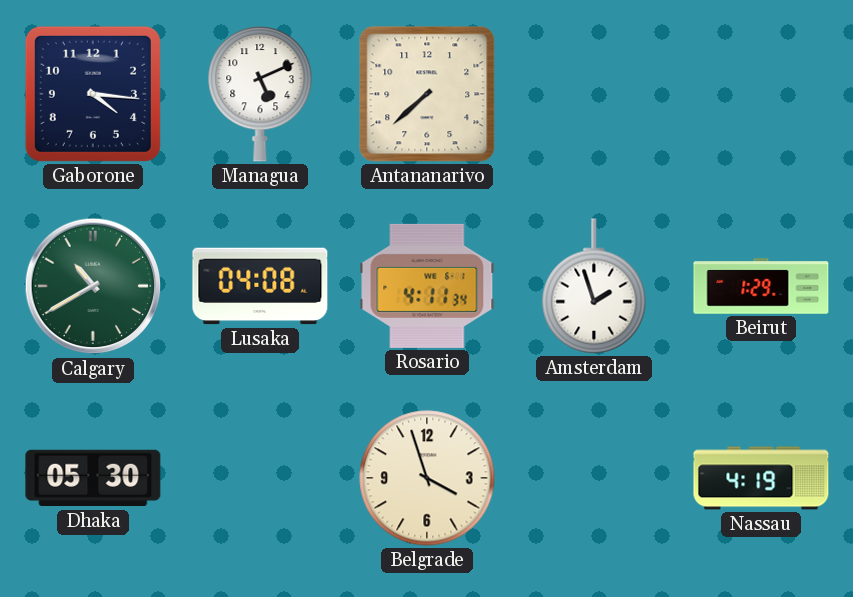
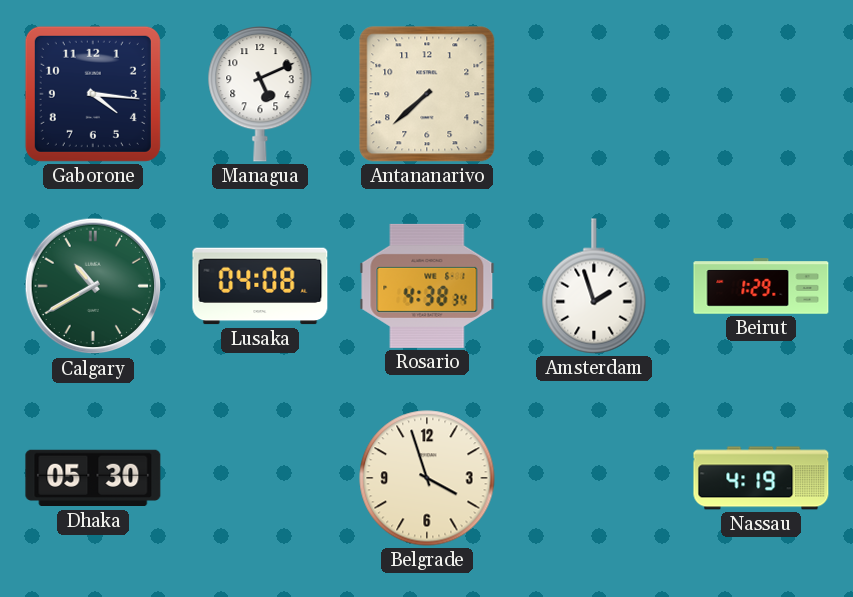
Rosario: 4:11 -> 4:38 (427, 286)
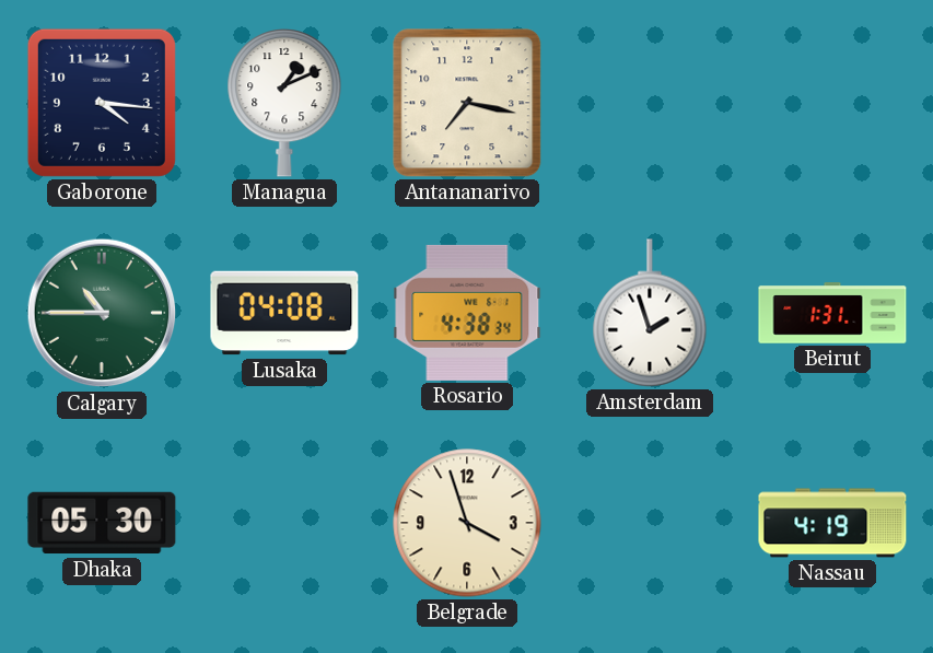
Managua: 5:11 -> 1:11 (284, 104)
Antananarivo: 7:38 -> 7:17 (467, 103)
Calgary: 10:40 -> 10:45 (102, 313)
Beirut: 1:29 -> 1:31 (832, 313)
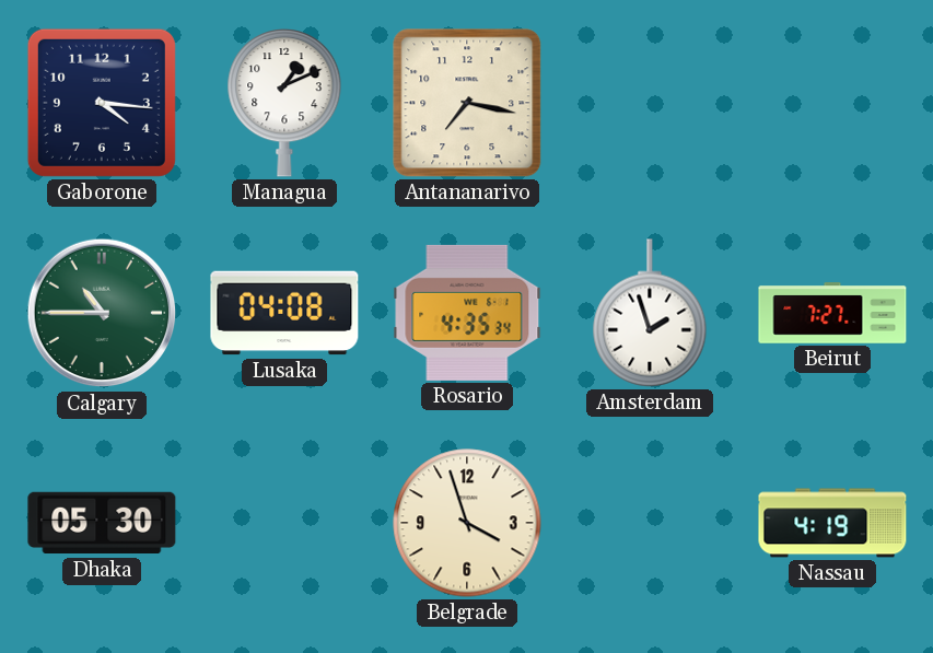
Rosario: 4:38 -> 4:35 (467, 313)
Beirut: 1:31 -> 7:27 (832, 313)
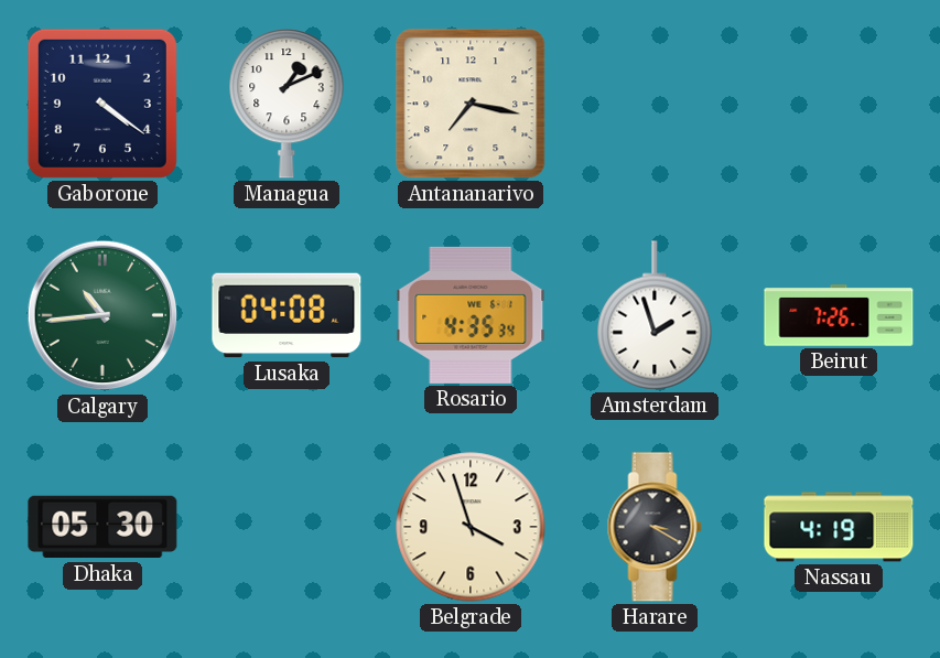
Gaborone: 4:16 -> 4:21 (102, 104)
Calgary: 10:45 -> 10:44 (102, 315)
Beirut: 7:27 -> 7:26 (839, 315)
Harare: none -> 3:20 (655, 527)
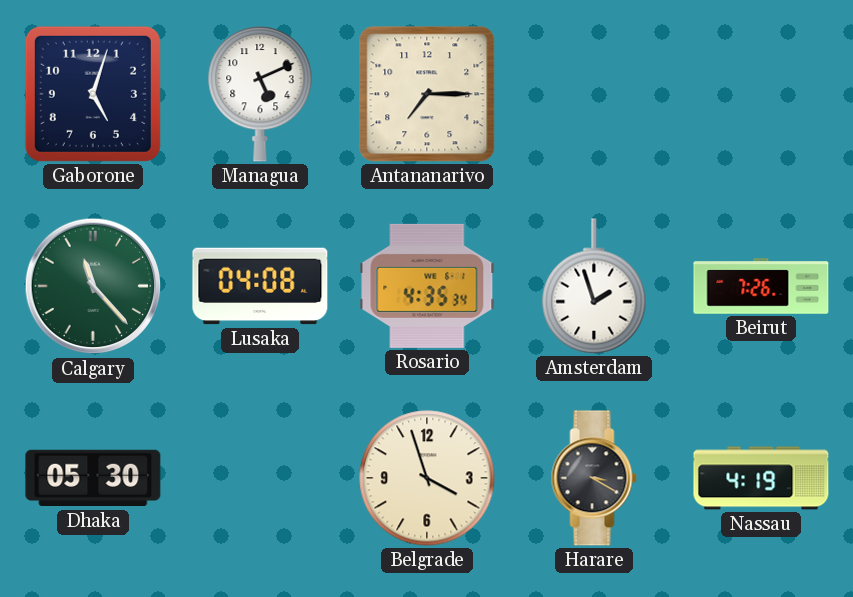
Gaborone: 4:21 -> 5:03 (93, 94)
Managua: 1:11 -> 5:11 (260, 95)
Antananarivo: 7:17 -> 7:15 (427, 94)
Calgary: 10:44 -> 11:23 (93, 286)
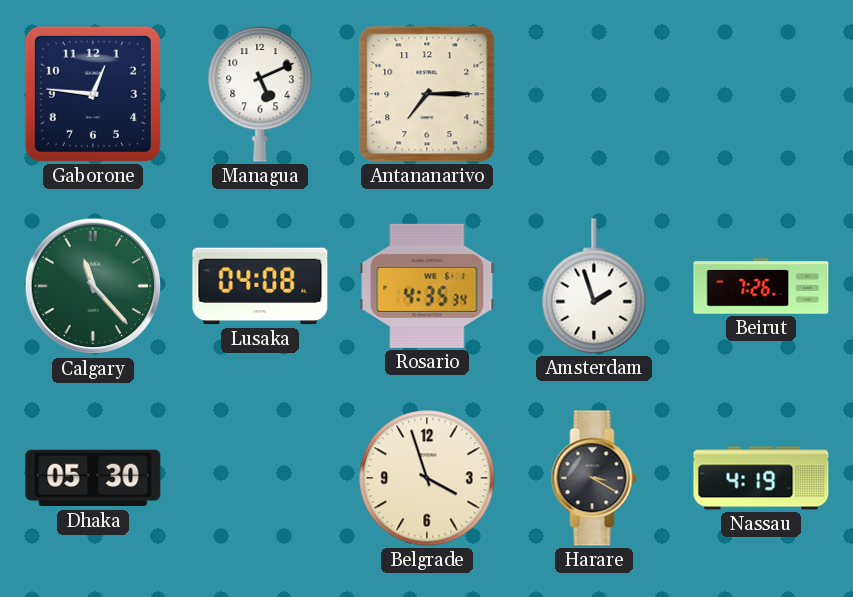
Gaborone: 5:03 -> 12:46 (93, 94)
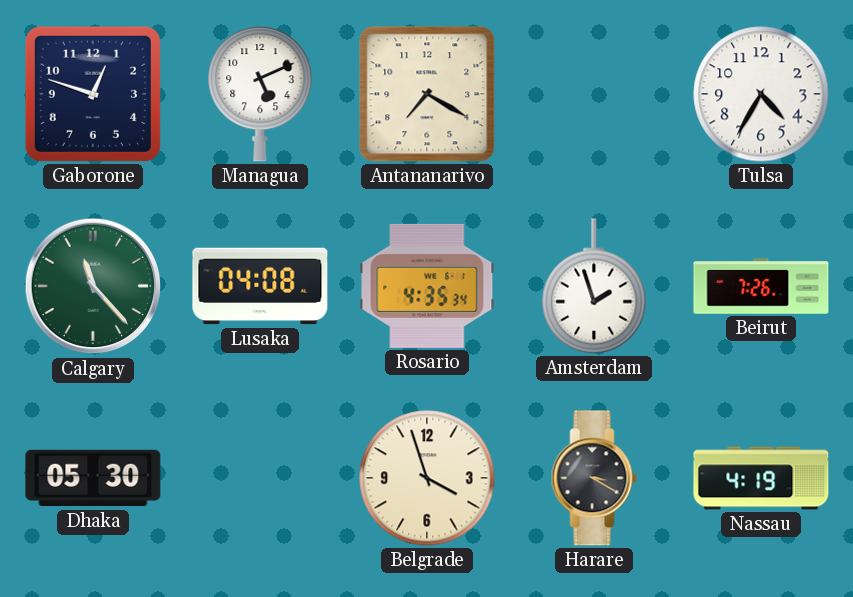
Gaborone: 12:46 -> 12:48 (93, 94)
Antananarivo: 7:15 -> 7:20 (427, 94)
Tulsa: none -> 4:35 (761, 94)
